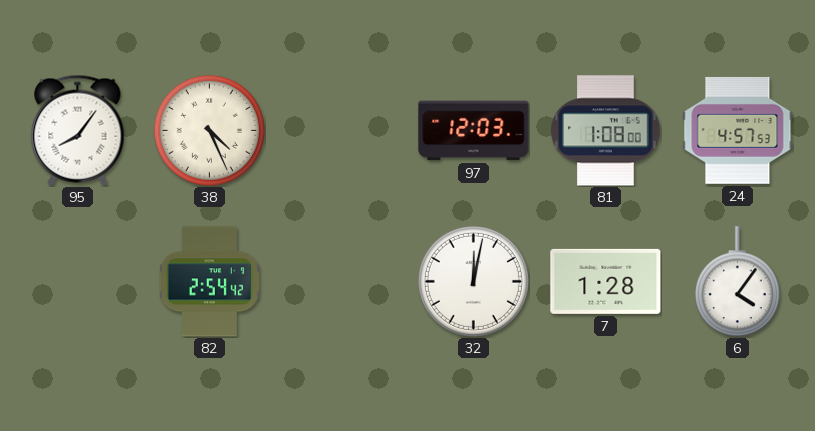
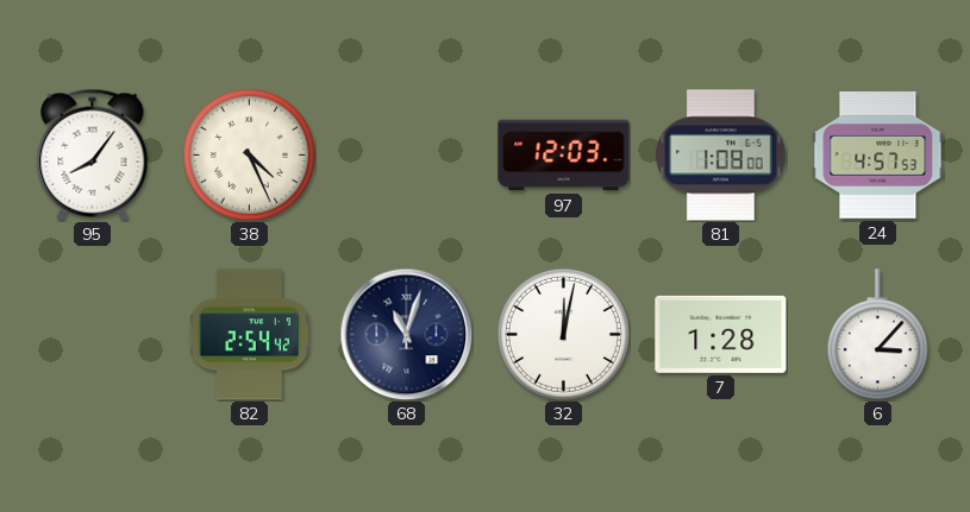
68: none -> 11:03 (406, 334)
6: 4:06 -> 3:07 (877, 335)
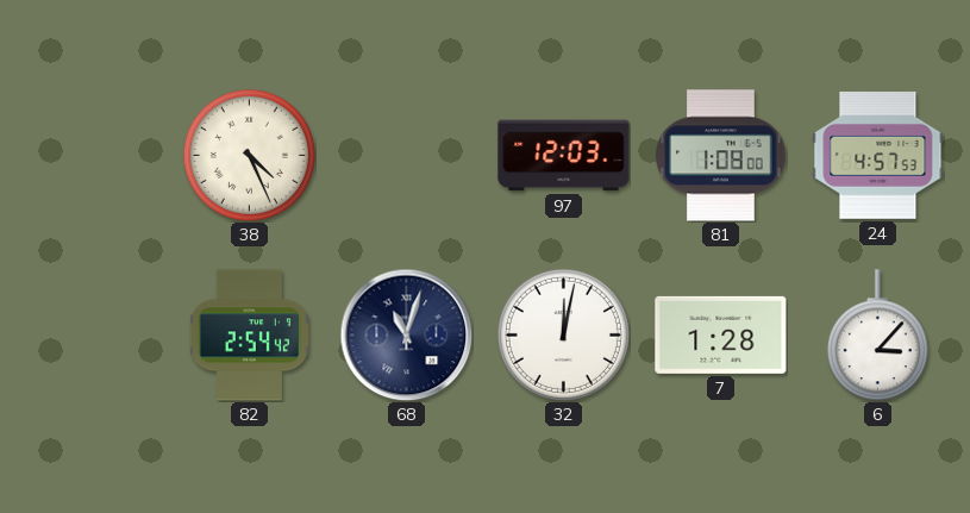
95: 8:06 -> none (93, 154)
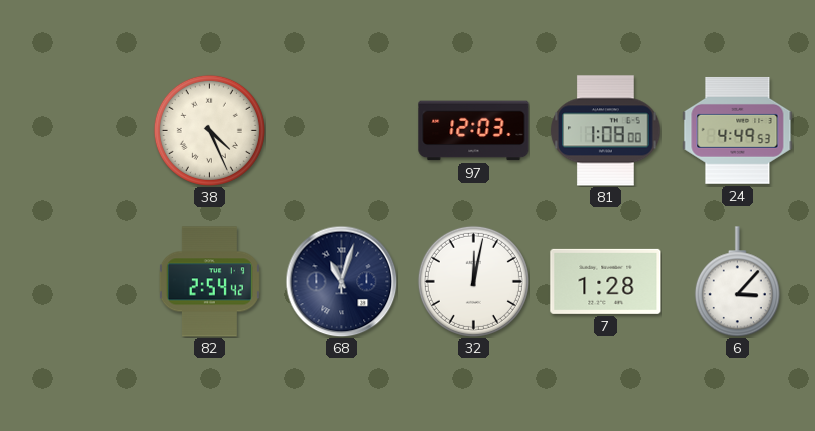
24: 4:57 -> 4:49 (738, 130)
